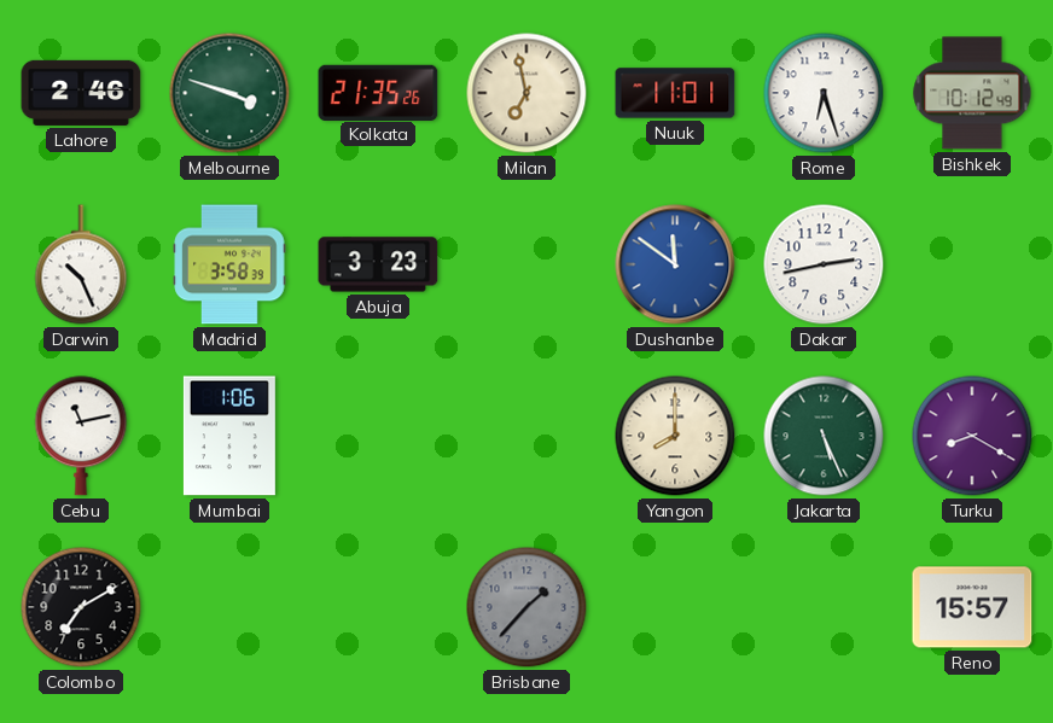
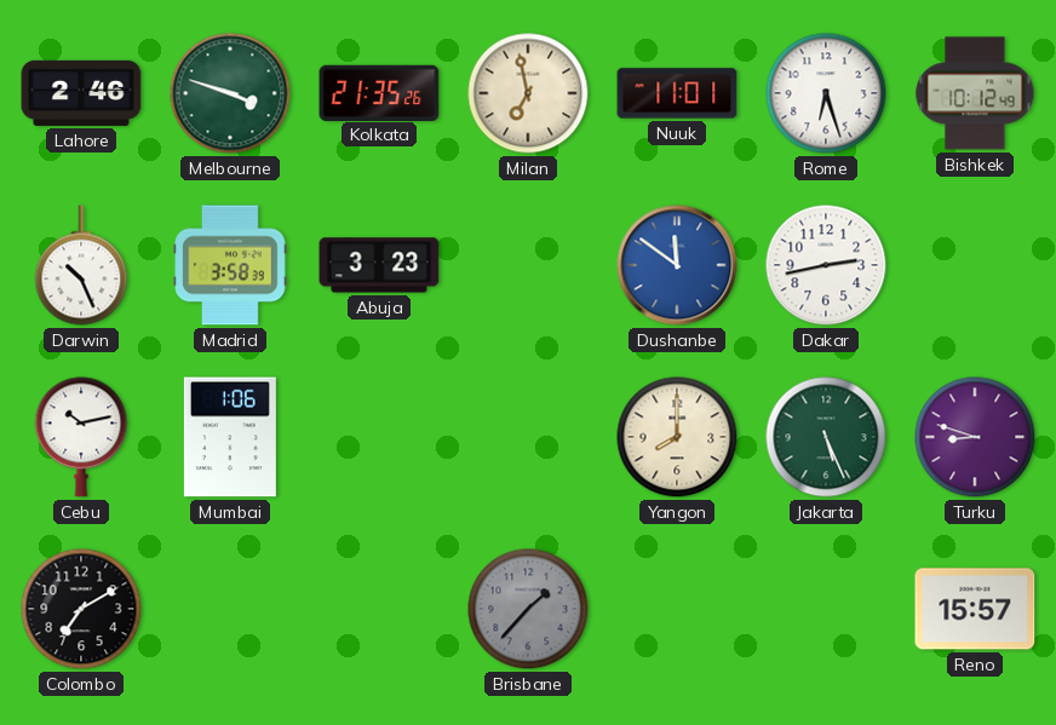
Cebu: 11:13 -> 10:13 (81, 437)
Turku: 8:20 -> 8:48 (975, 437)
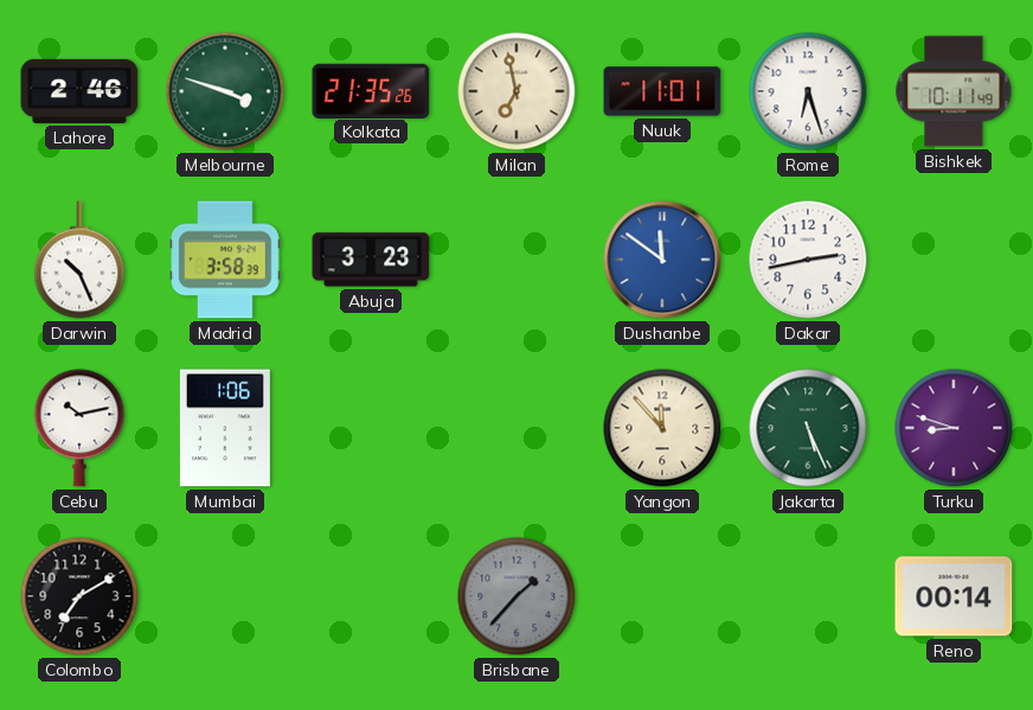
Bishkek: 10:12 -> 10:11 (954, 91)
Yangon: 8:00 -> 11:53 (662, 428)
Reno: 15:57 -> 00:14 (954, 596)
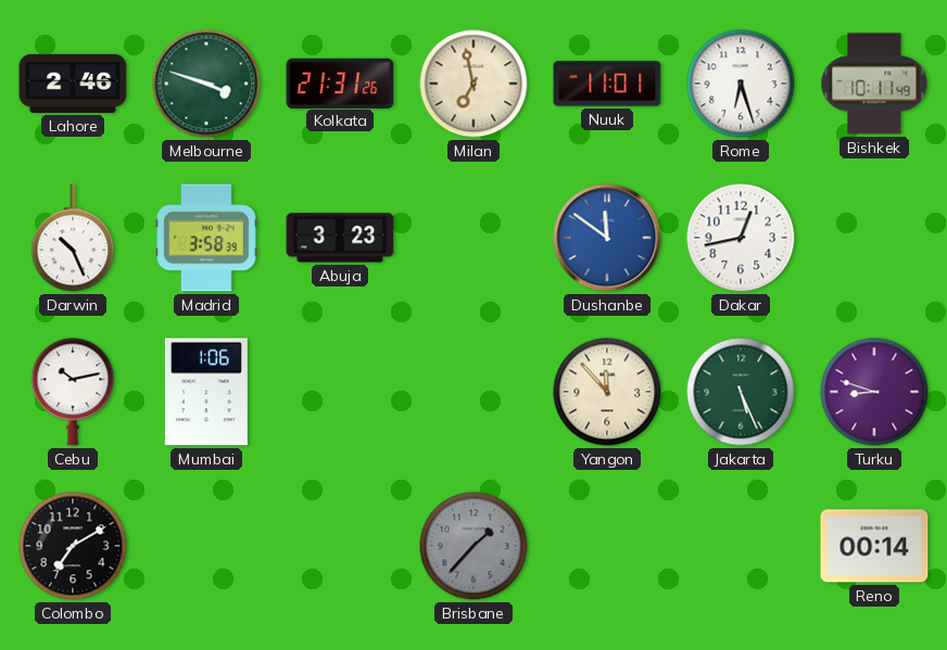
Kolkata: 21:35 -> 21:31 (340, 82)
Dakar: 2:43 -> 12:43 (741, 238)
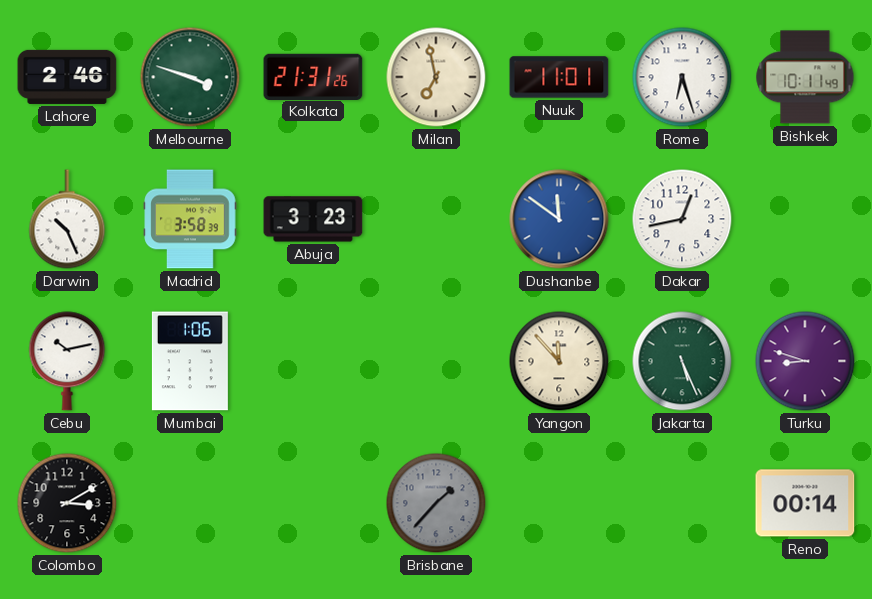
Colombo: 7:10 -> 3:10 (67, 503)
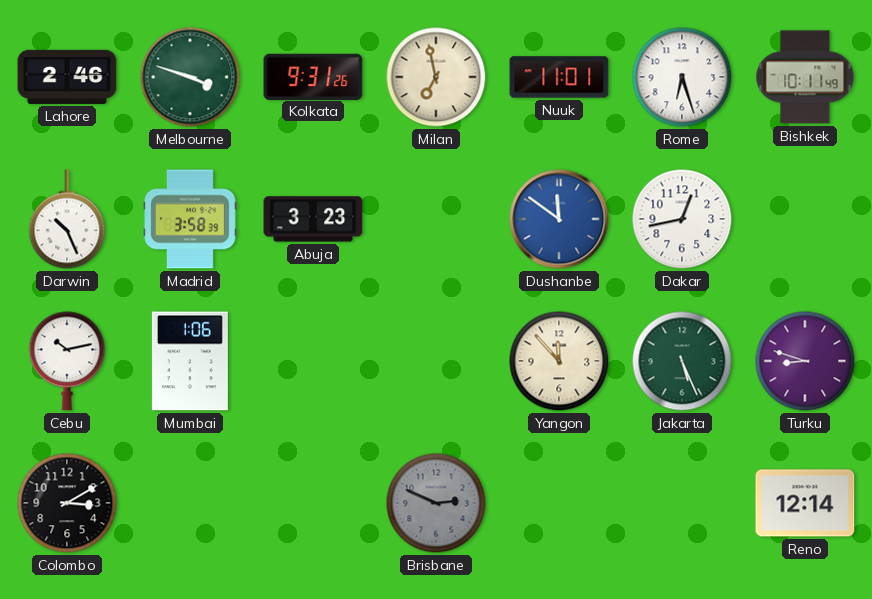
Kolkata: 21:31 -> 9:31 (313, 76)
Brisbane: 1:37 -> 2:49 (436, 503)
Reno: 00:14 -> 12:14 (805, 503)
